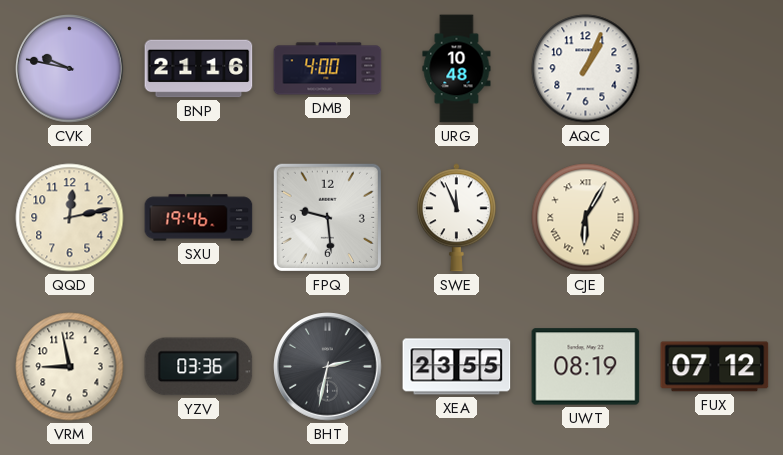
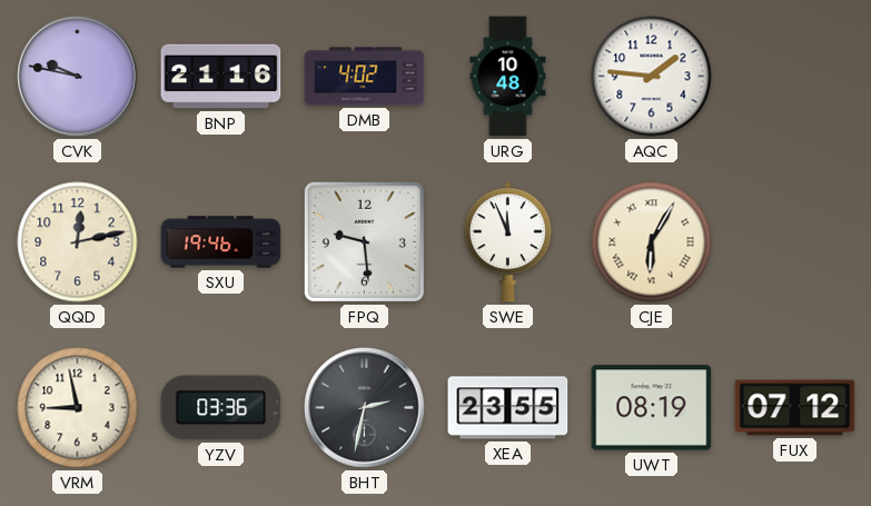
DMB: 4:00 -> 4:02 (365, 77)
AQC: 1:04 -> 1:46 (652, 77)
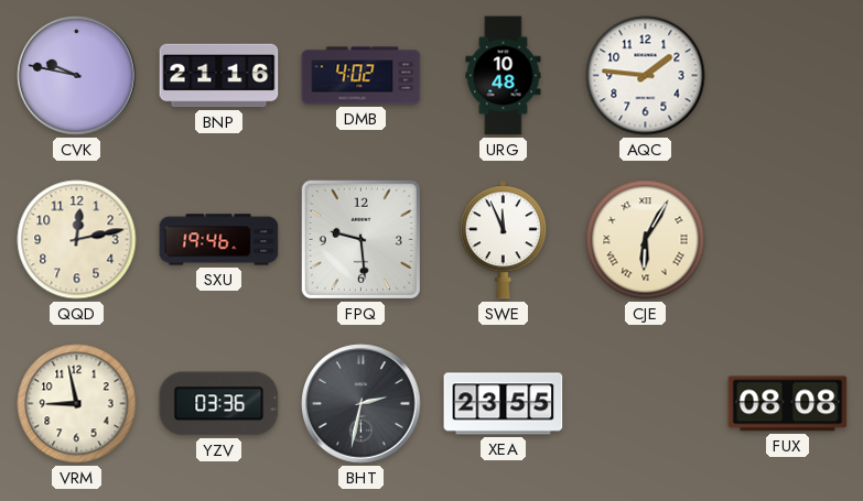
UWT: 08:19 -> none (652, 408)
FUX: 07:12 -> 08:08 (788, 404)
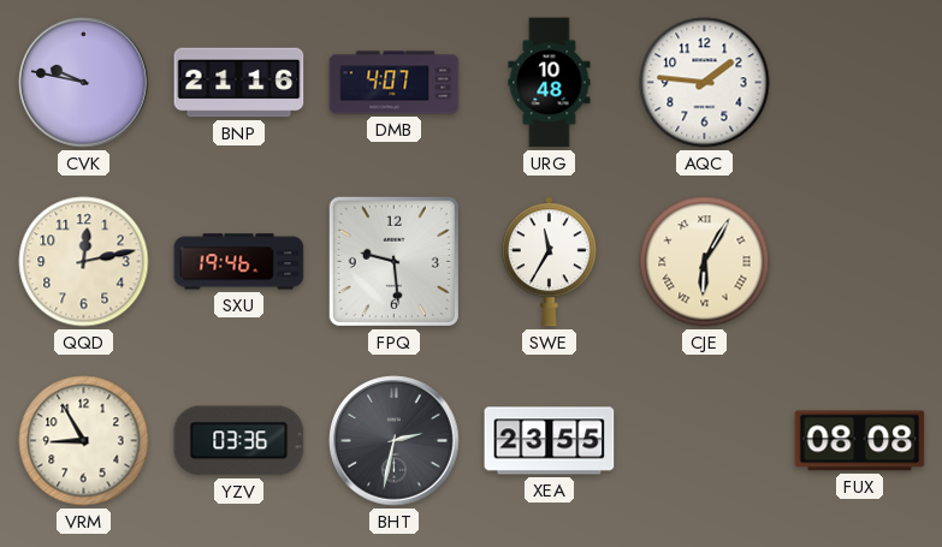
DMB: 4:02 -> 4:07 (395, 83)
SWE: 11:56 -> 11:35 (549, 262)
VRM: 8:58 -> 8:55 (84, 441)
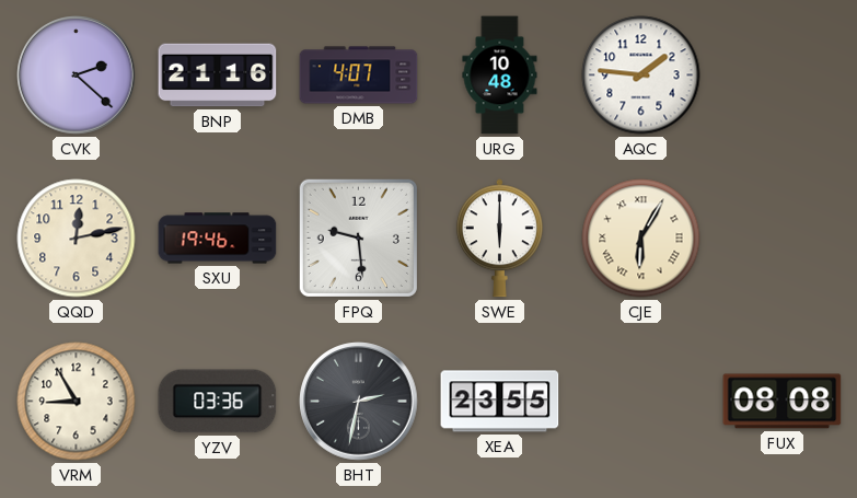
CVK: 9:47 -> 2:22 (77, 76)
SWE: 11:35 -> 6:00 (499, 239)
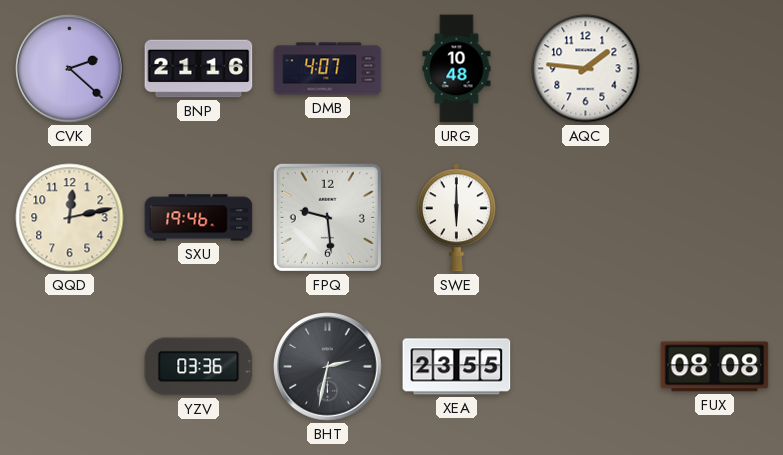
CJE: 6:05 -> none (641, 239)
VRM: 8:55 -> none (77, 402)
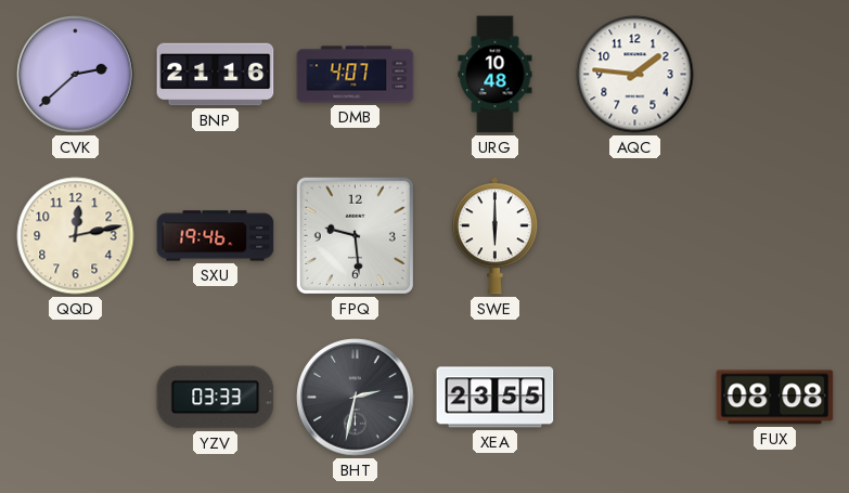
CVK: 2:22 -> 2:38 (76, 75)
YZV: 03:36 -> 03:33 (216, 398)
